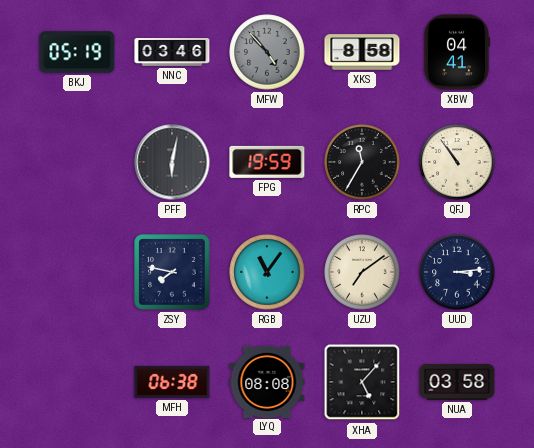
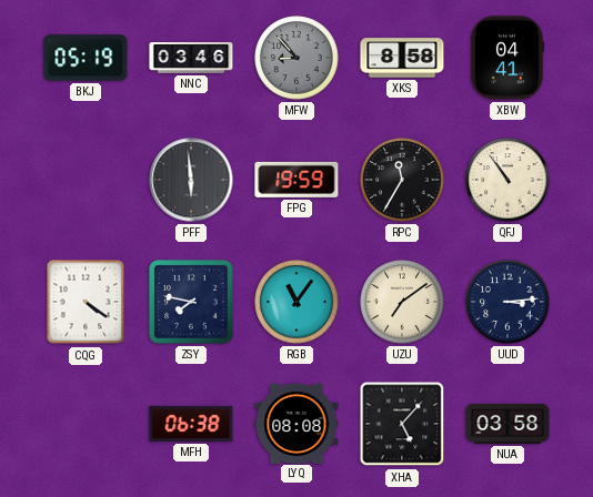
MFW: 4:53 -> 8:53 (296, 58)
PFF: 6:02 -> 5:59 (191, 180)
CQG: none -> 4:21 (86, 302)
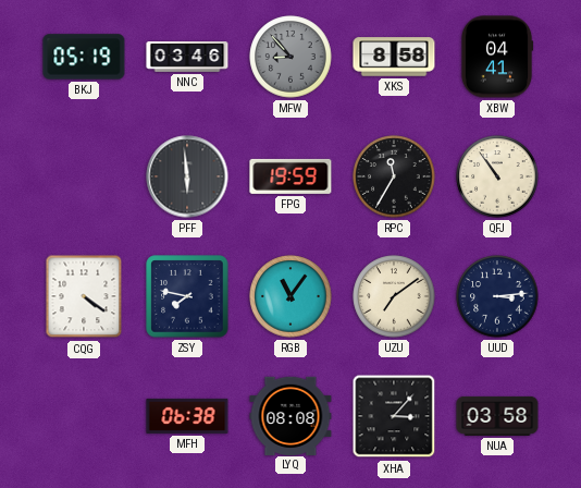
XHA: 5:07 -> 3:07 (394, 416)
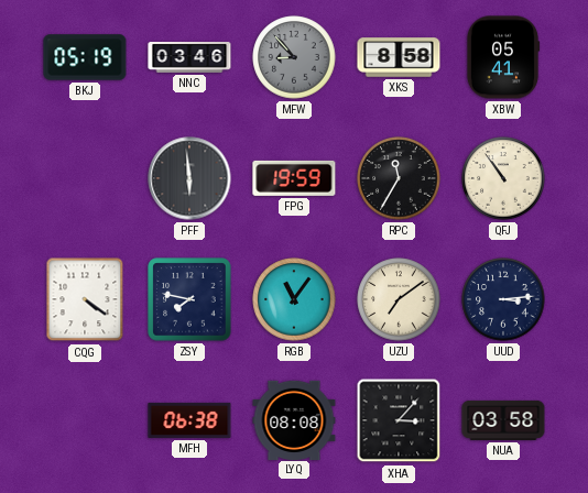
XBW: 04:41 -> 05:41 (503, 57)
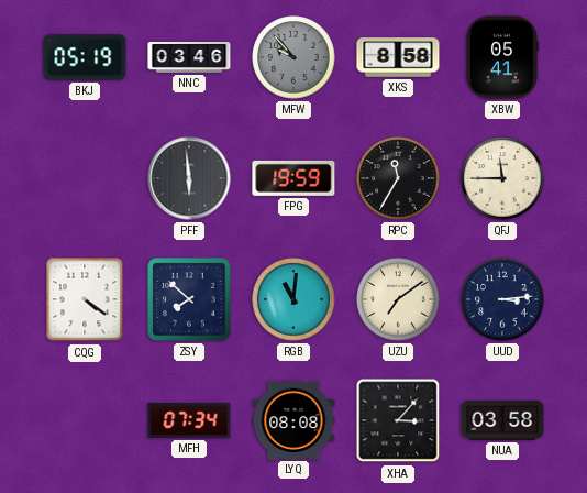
MFW: 8:53 -> 9:53 (293, 57)
QFJ: 10:54 -> 11:45 (502, 178)
ZSY: 7:47 -> 7:52 (189, 299)
RGB: 11:06 -> 11:01 (293, 299)
MFH: 06:38 -> 07:34 (189, 420)
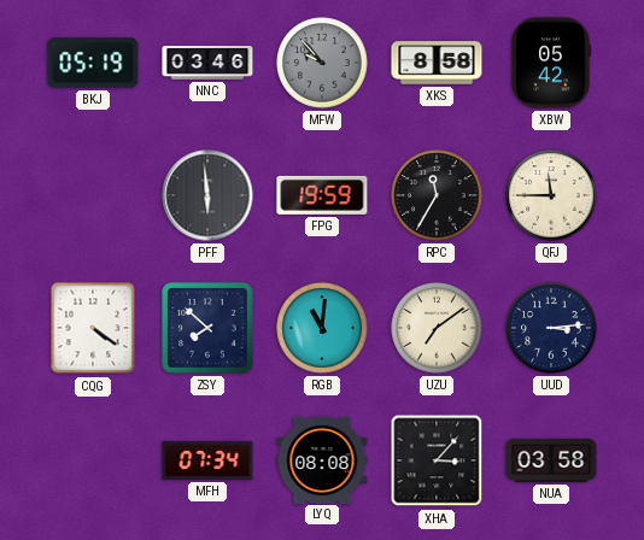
XBW: 05:41 -> 05:42 (551, 63)
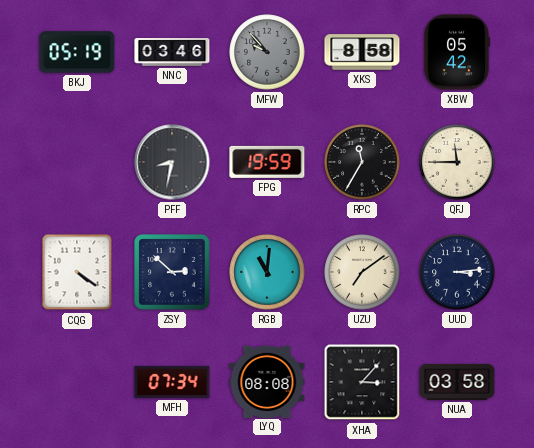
PFF: 5:59 -> 8:32 (172, 162)
ZSY: 7:52 -> 2:52 (172, 272)
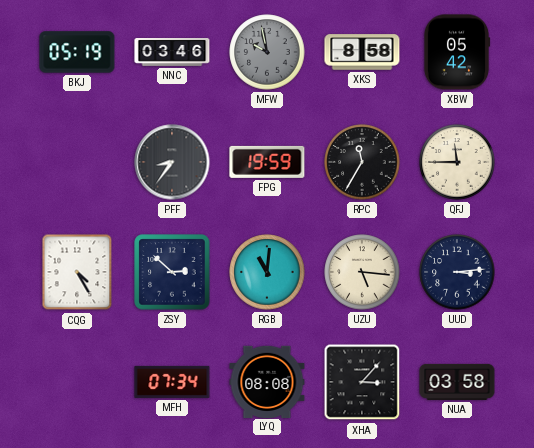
MFW: 9:53 -> 9:58 (267, 52)
PFF: 8:32 -> 8:36 (172, 162)
CQG: 4:21 -> 4:25 (77, 272)
UZU: 7:09 -> 5:16 (362, 272)
